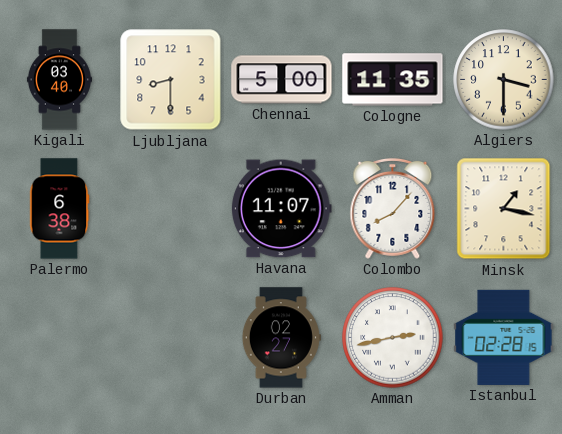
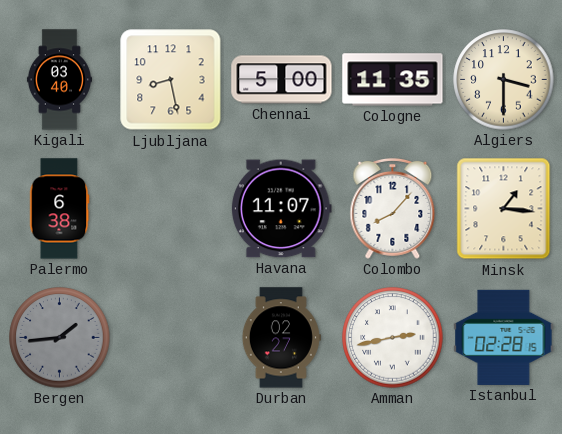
Ljubljana: 8:30 -> 8:28 (171, 80)
Minsk: 1:17 -> 1:16 (504, 209)
Bergen: none -> 1:44 (60, 338)
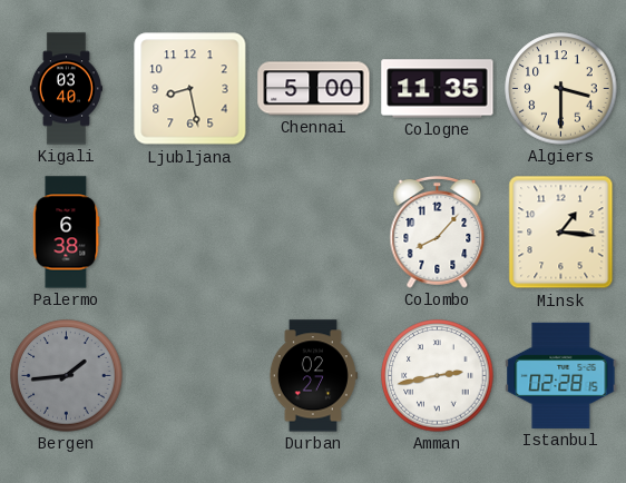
Havana: 11:07 -> none (281, 209)
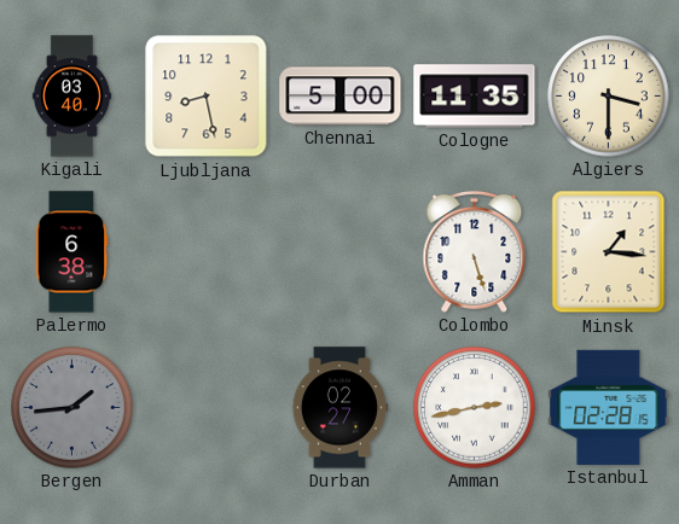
Colombo: 8:07 -> 5:27 (475, 251)
